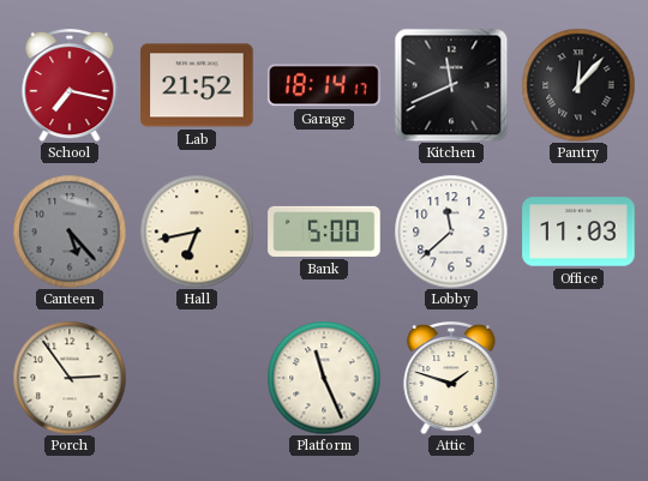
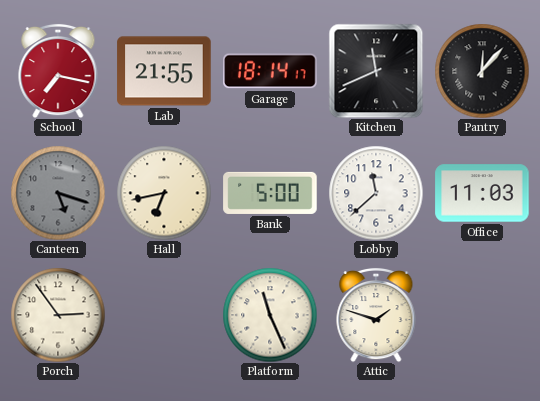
Lab: 21:52 -> 21:55 (164, 71)
Canteen: 5:23 -> 5:18 (58, 193)
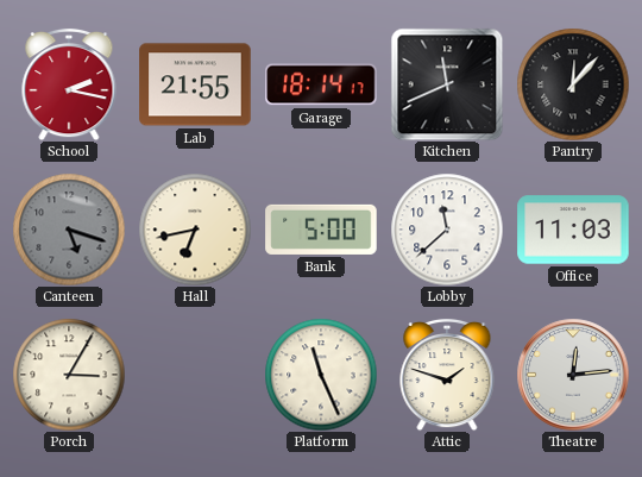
School: 7:17 -> 2:17 (69, 84)
Porch: 2:54 -> 3:05 (69, 375)
Theatre: none -> 12:14 (573, 375)
